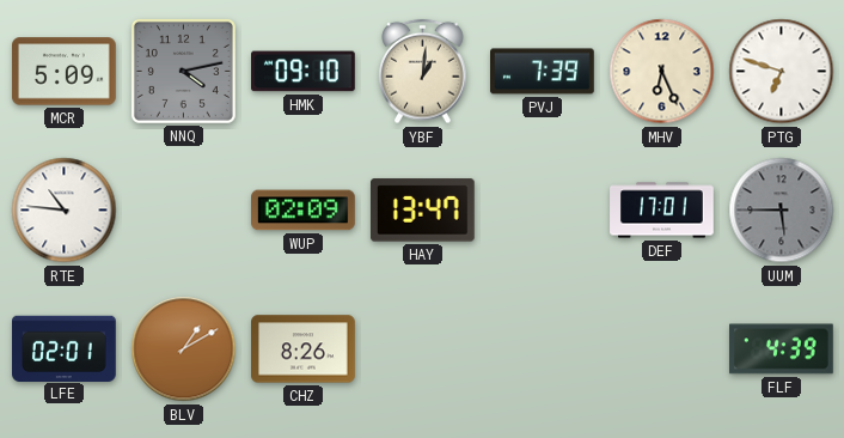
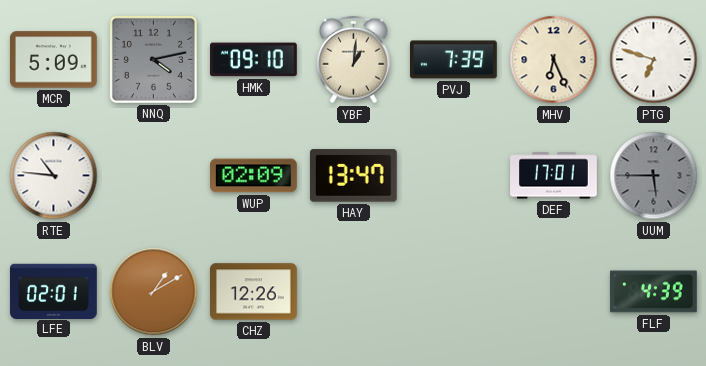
CHZ: 8:26 -> 12:26 (254, 292)
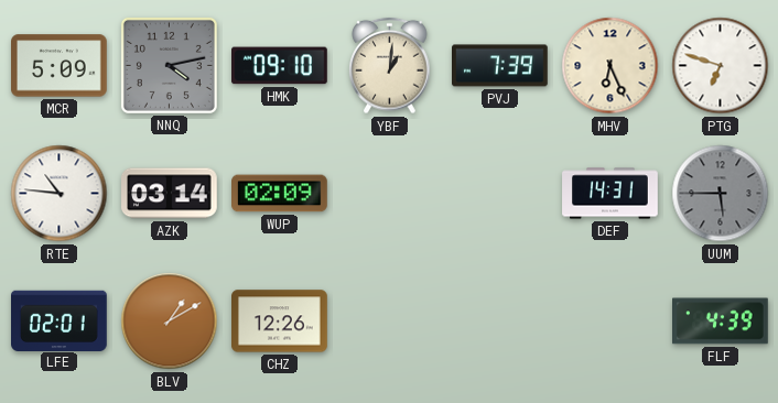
AZK: none -> 03:14 (170, 194)
HAY: 13:47 -> none (353, 176)
DEF: 17:01 -> 14:31 (610, 194)
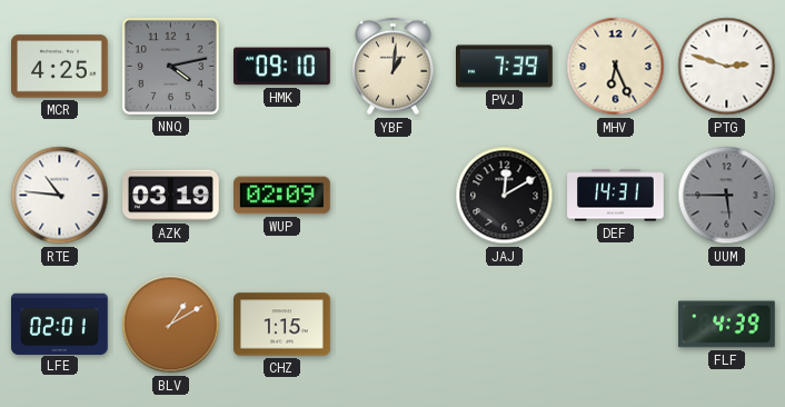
MCR: 5:09 -> 4:25 (60, 67)
PTG: 6:48 -> 2:48 (727, 67)
AZK: 03:14 -> 03:19 (171, 196)
JAJ: none -> 12:10 (505, 196)
CHZ: 12:26 -> 1:15 (282, 325)
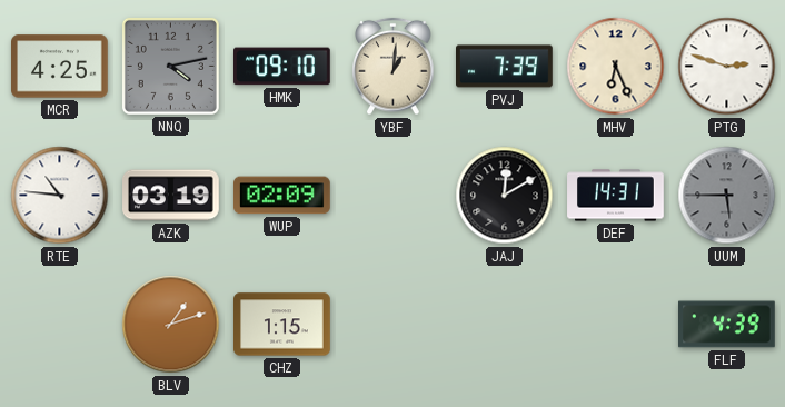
LFE: 02:01 -> none (60, 324)
BLV: 1:10 -> 1:12 (171, 325)
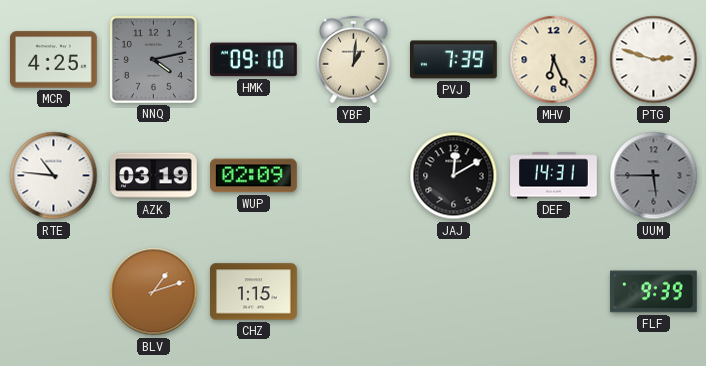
FLF: 4:39 -> 9:39 (654, 292)
